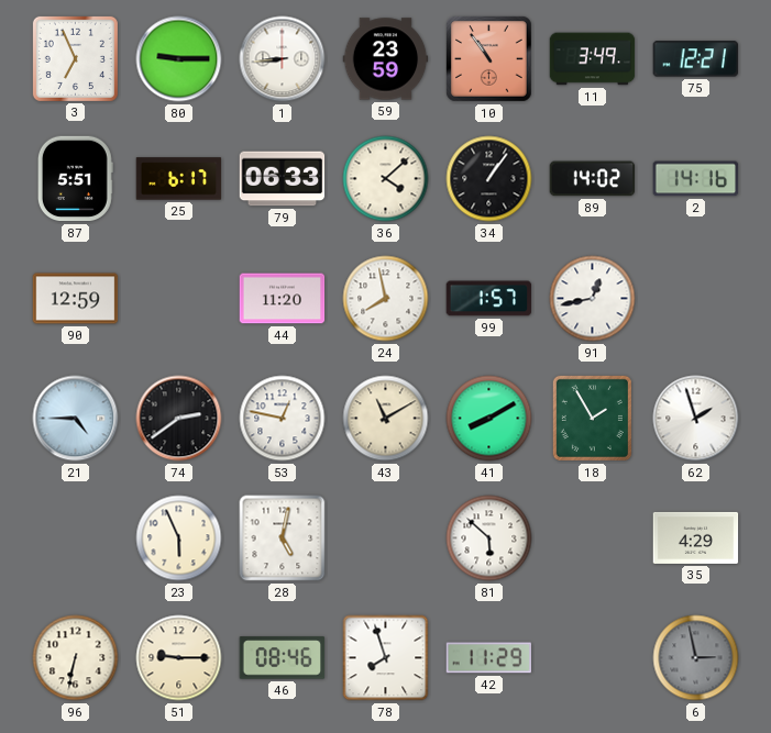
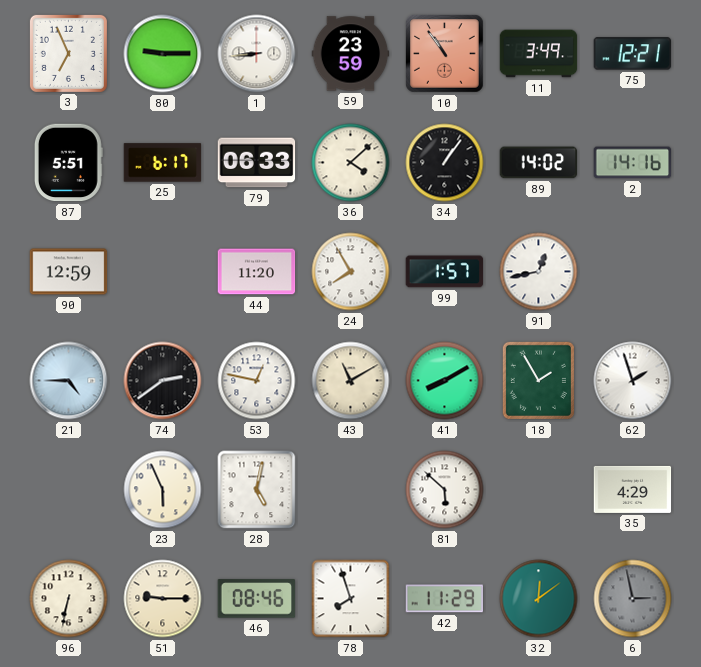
24: 7:58 -> 7:55 (351, 272)
32: none -> 12:09 (539, 599)
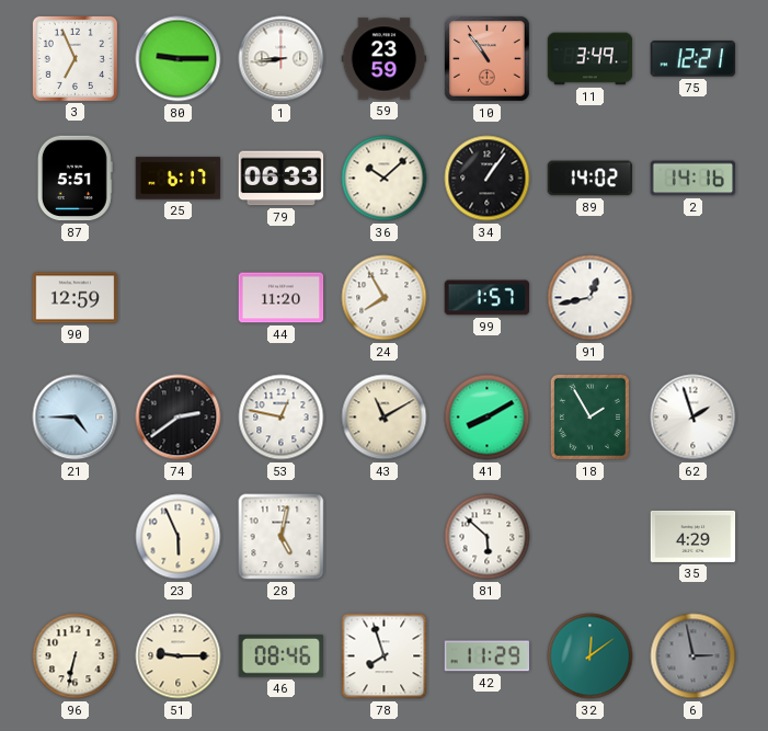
36: 4:08 -> 10:08 (385, 179)
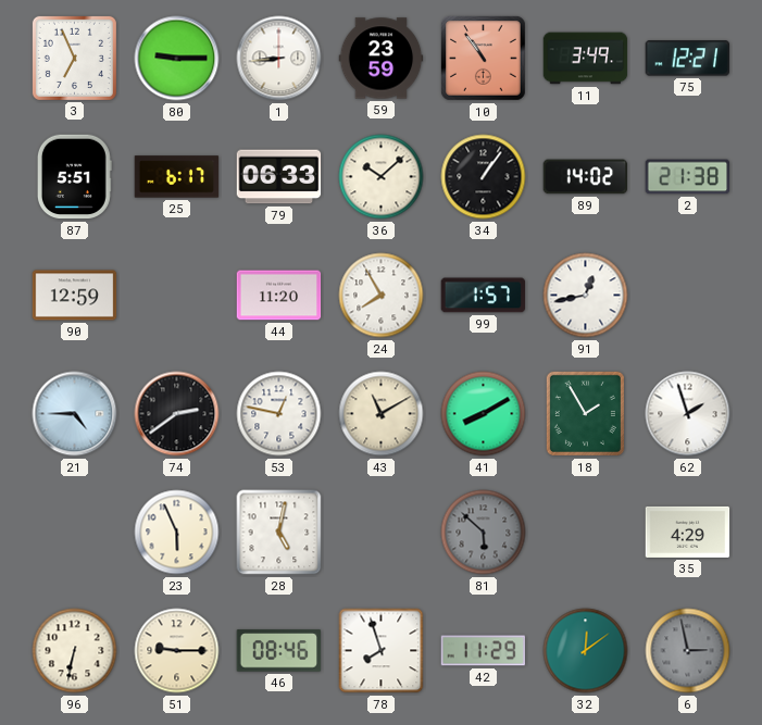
2: 14:16 -> 21:38 (688, 177)
81 dial: white -> grey (484, 533)
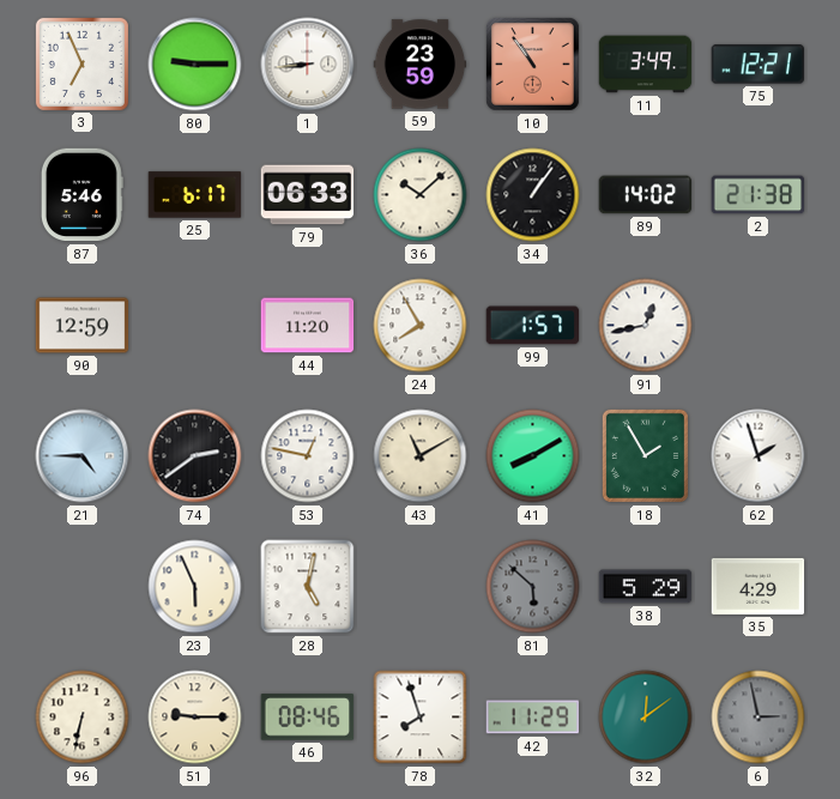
87: 5:51 -> 5:46 (81, 195)
38: none -> 5:29 (646, 587)
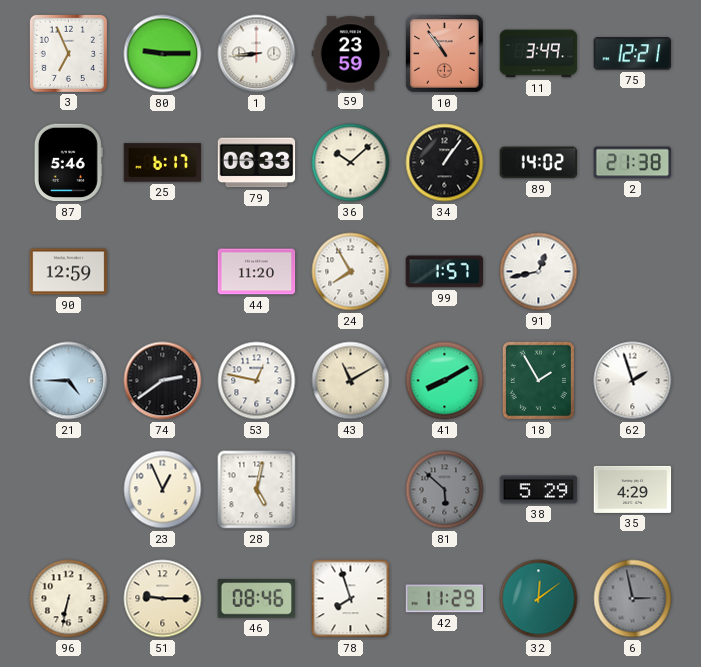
23: 5:56 -> 12:56 (163, 490)
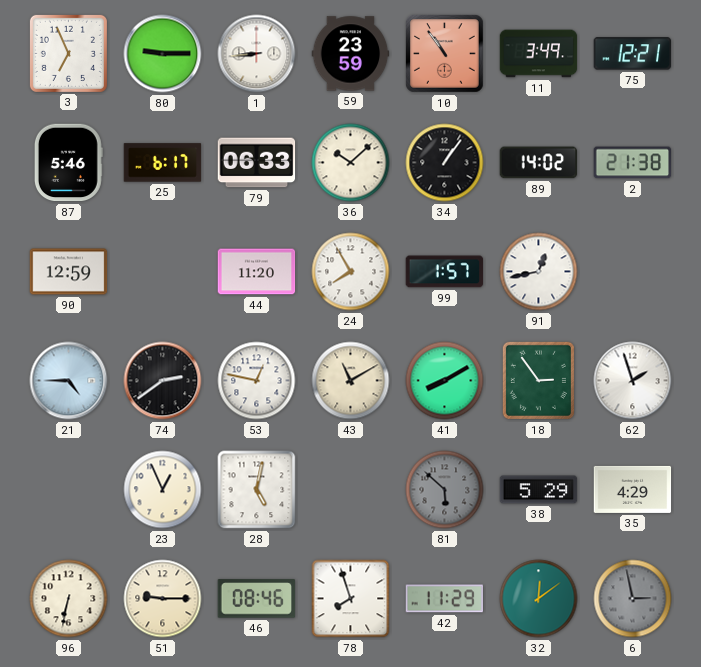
18: 1:55 -> 2:54 (538, 380)
